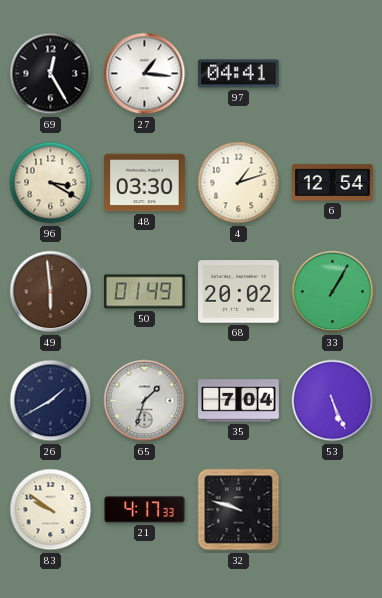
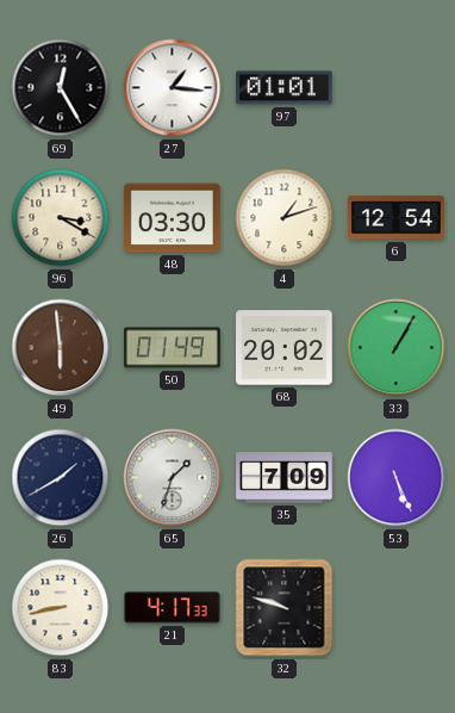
97: 04:41 -> 01:01 (285, 88)
35: 7:04 -> 7:09 (285, 478)
83: 9:51 -> 8:43 (61, 608)
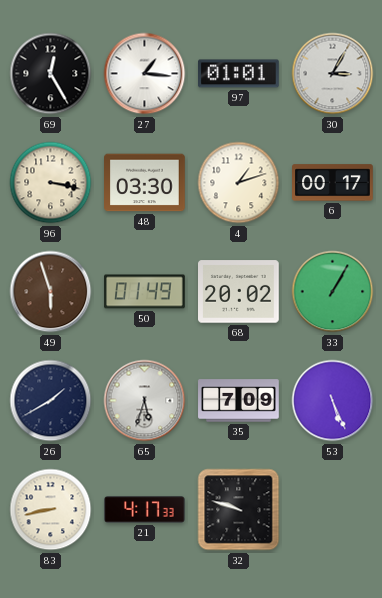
30: none -> 3:05 (333, 74)
96: 3:20 -> 3:17 (51, 183)
6: 12:54 -> 00:17 (333, 183)
49: 5:59 -> 5:57 (51, 292)
65: 1:33 -> 5:33 (145, 401)
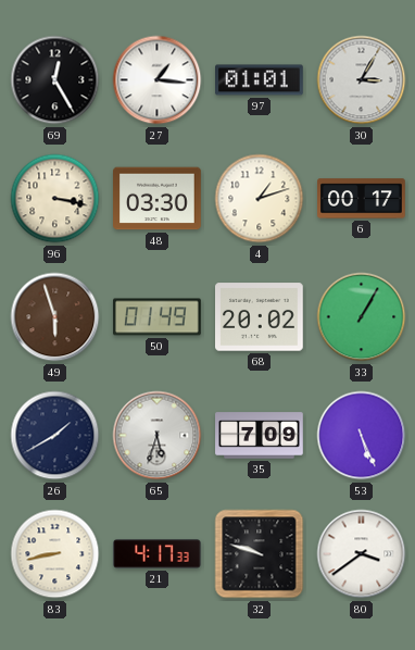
80: none -> 3:39 (362, 554)
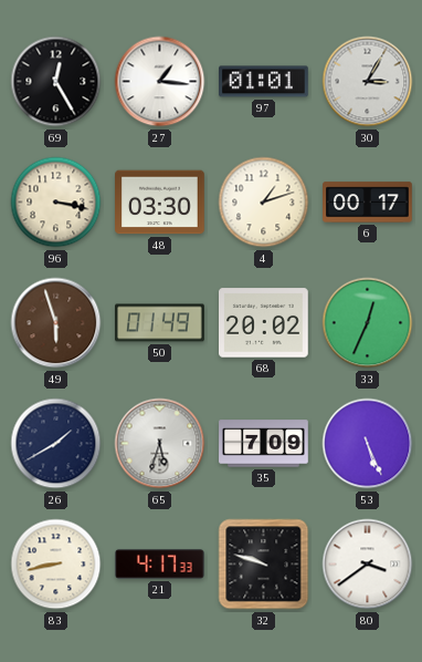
33: 1:05 -> 12:34 (368, 323)
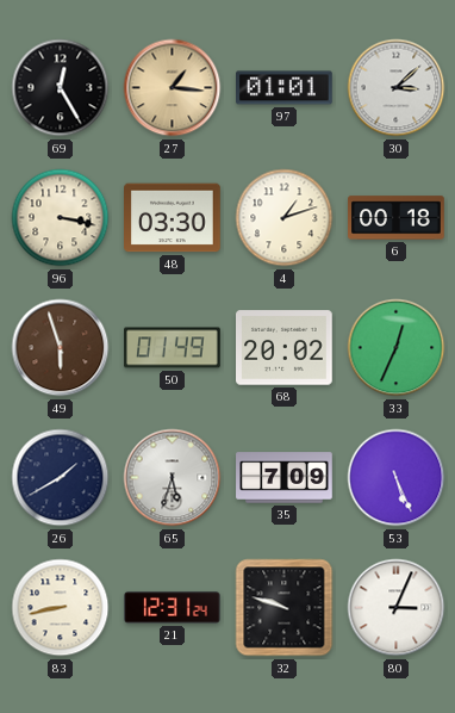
27 dial: white -> champagne (173, 88)
30: 3:05 -> 3:08 (397, 88)
6: 00:17 -> 00:18 (397, 218)
21: 4:17 -> 12:31 (173, 608)
80: 3:39 -> 3:04 (397, 608)
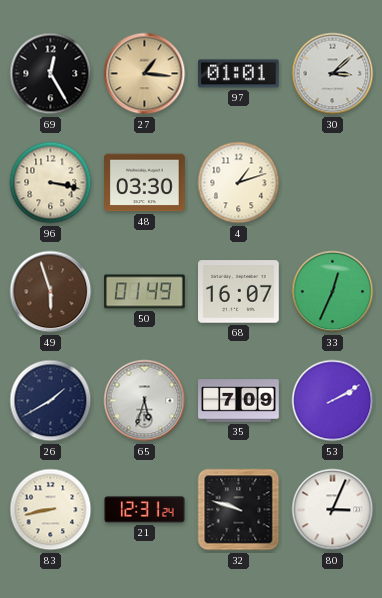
6: 00:18 -> none (397, 218)
68: 20:02 -> 16:07 (239, 292)
53: 5:26 -> 2:10 (333, 401)
